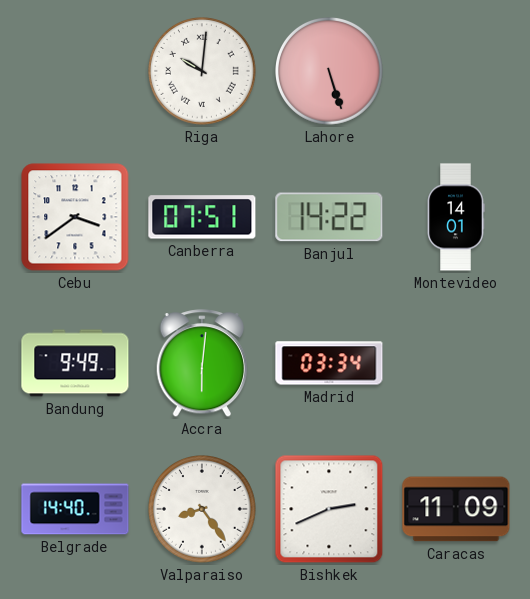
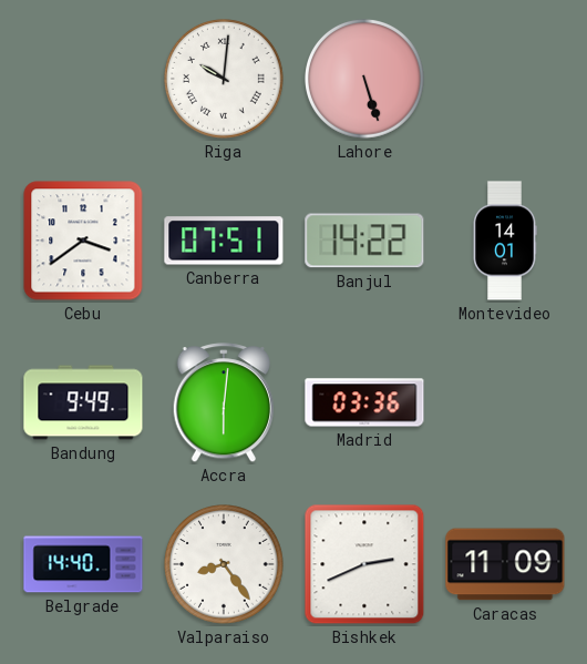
Madrid: 03:34 -> 03:36 (364, 402)
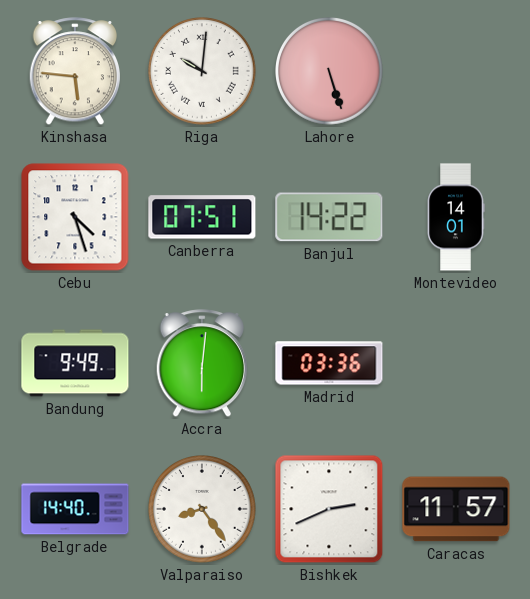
Kinshasa: none -> 5:46 (74, 72)
Cebu: 3:39 -> 4:27 (75, 217)
Caracas: 11:09 -> 11:57 (456, 509)
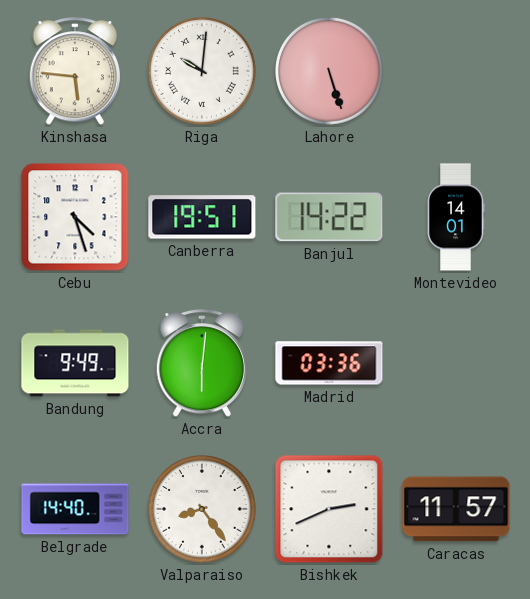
Canberra: 07:51 -> 19:51 (202, 217)
